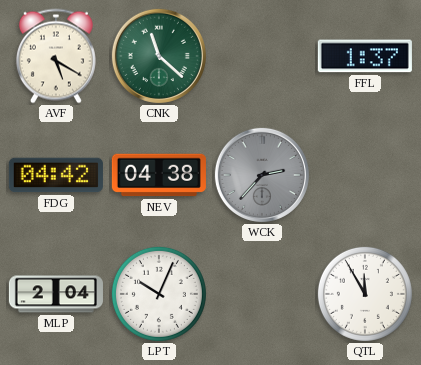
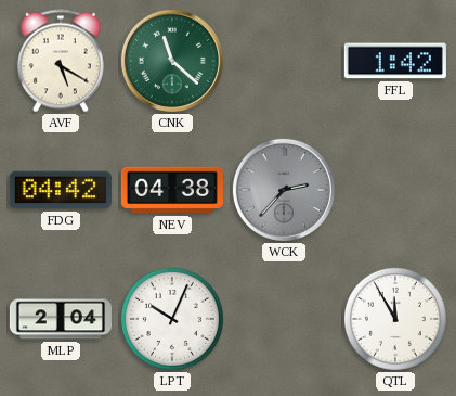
FFL: 1:37 -> 1:42 (395, 61)
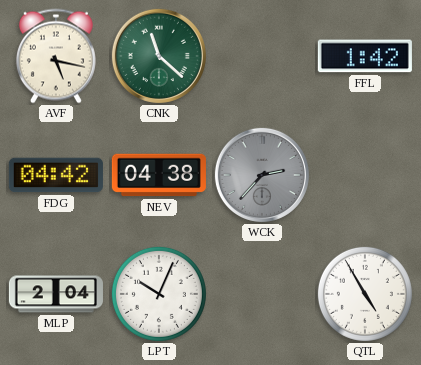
AVF: 5:20 -> 5:17 (56, 56)
QTL: 11:55 -> 4:55 (365, 294)
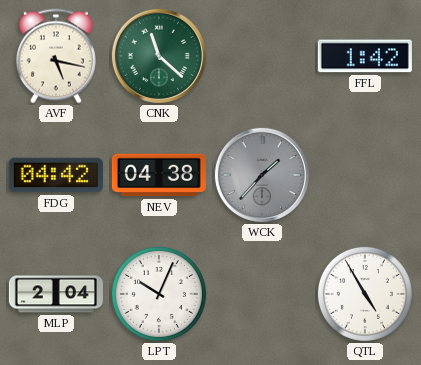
WCK: 2:37 -> 1:37 (262, 175)
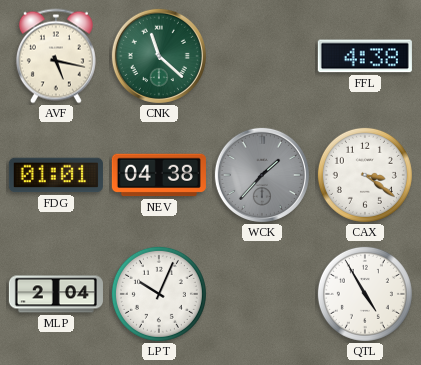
FFL: 1:42 -> 4:38 (365, 56)
FDG: 04:42 -> 01:01 (56, 175)
CAX: none -> 3:21 (365, 175)
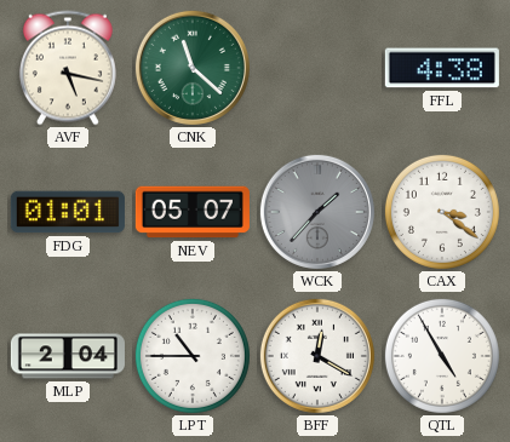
NEV: 04:38 -> 05:07 (193, 212)
LPT: 10:04 -> 10:45 (193, 356)
BFF: none -> 12:20 (317, 356)
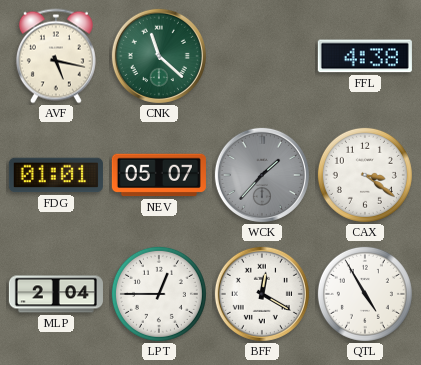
LPT: 10:45 -> 12:45 (159, 294)
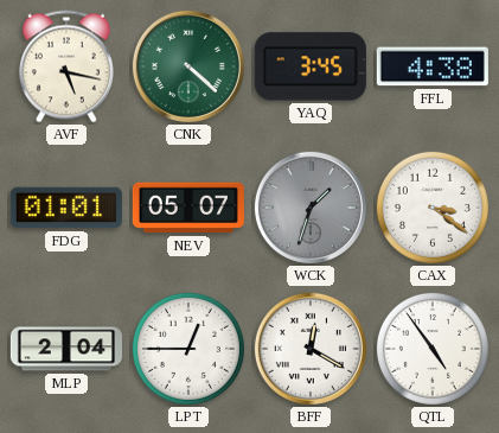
CNK: 11:22 -> 4:22 (188, 66)
YAQ: none -> 3:45 (311, 66)
WCK: 1:37 -> 1:33 (311, 208)
QTL: 4:55 -> 4:54 (433, 349)
